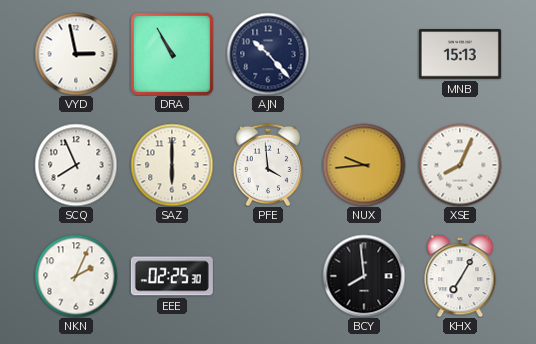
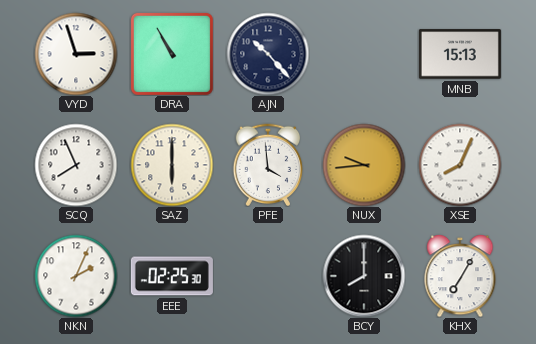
VYD: 2:58 -> 2:57 (76, 54)
BCY: 7:59 -> 8:00 (364, 276)
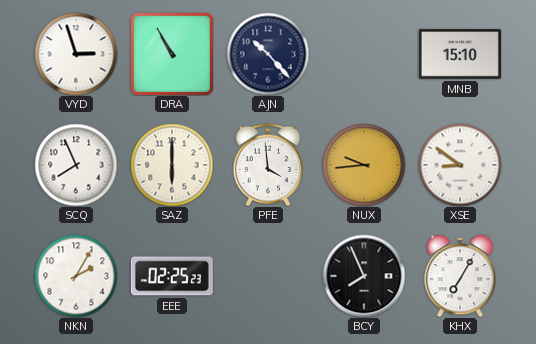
MNB: 15:13 -> 15:10 (460, 54)
XSE: 8:04 -> 8:51 (460, 165)
NKN: 2:04 -> 2:05 (76, 276)
EEE: 02:25:30 -> 02:25:23 (172, 276)
BCY: 8:00 -> 7:56 (364, 276)
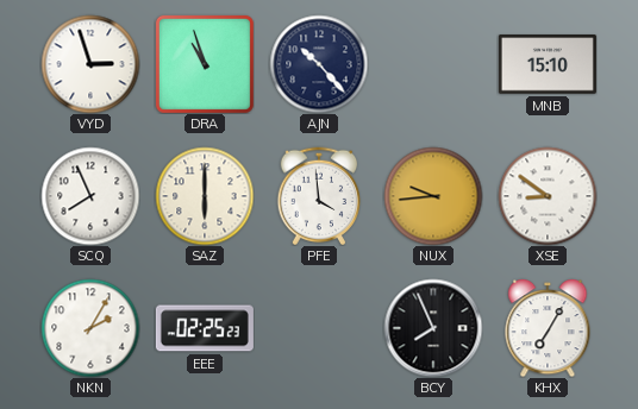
DRA: 10:55 -> 10:57 (205, 64)
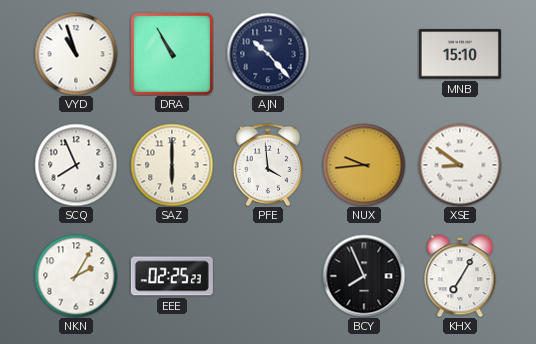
VYD: 2:57 -> 10:57 (76, 54)
DRA: 10:57 -> 10:55 (172, 54)
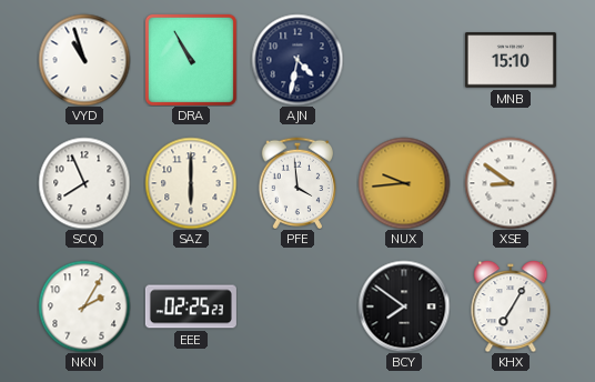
AJN: 10:23 -> 4:32 (297, 60)
BCY: 7:56 -> 7:51 (404, 306)
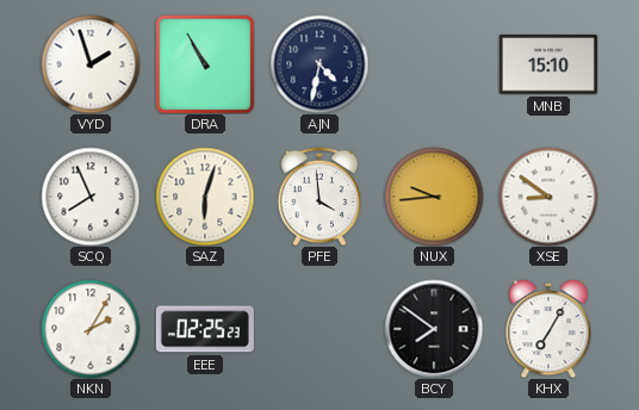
VYD: 10:57 -> 1:57 (91, 64)
SAZ: 6:00 -> 6:03 (205, 197)
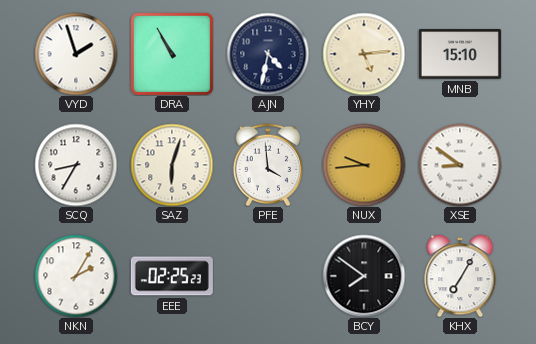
YHY: none -> 5:14 (364, 54)
SCQ: 7:56 -> 8:35 (76, 165)
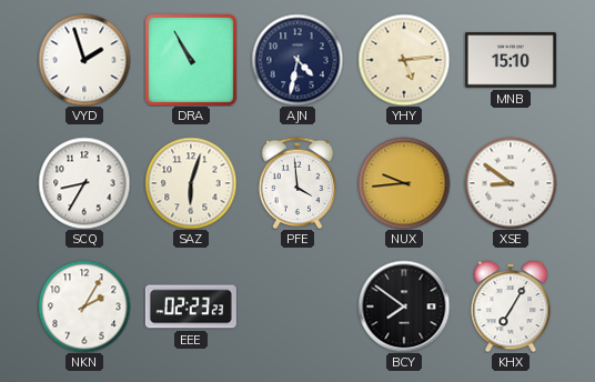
EEE: 02:25 -> 02:23 (191, 306)
